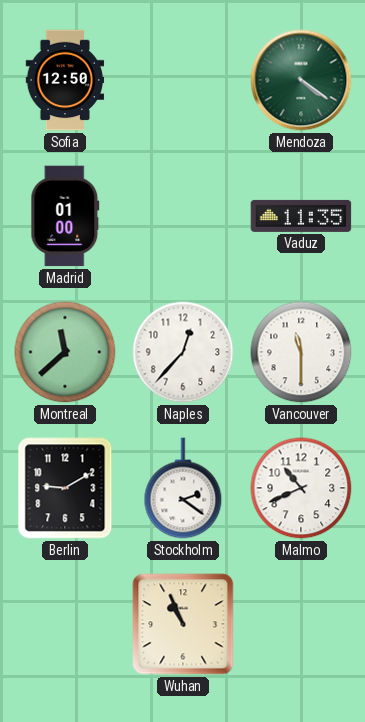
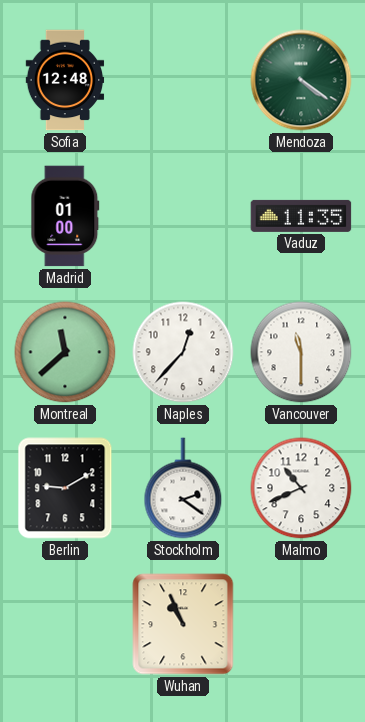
Sofia: 12:50 -> 12:48 (65, 80)
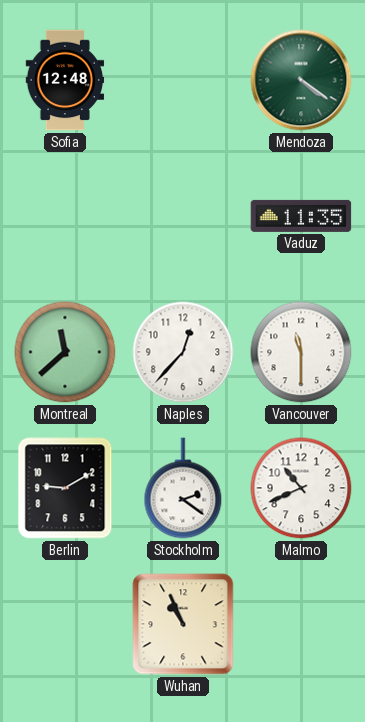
Madrid: 01:00 -> none (65, 216)
